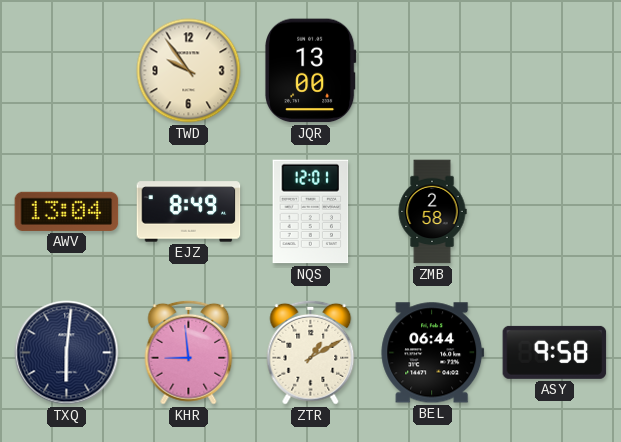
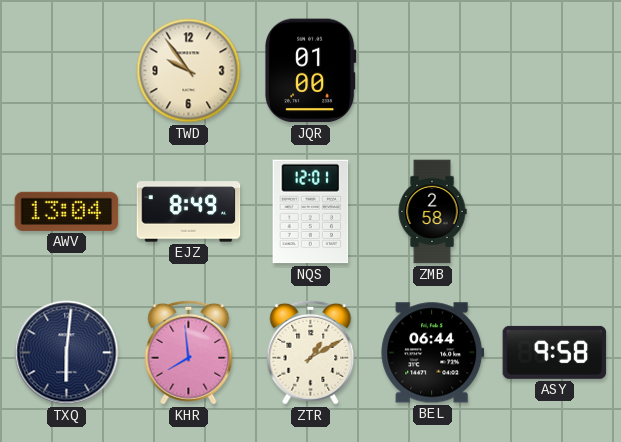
JQR: 13:00 -> 01:00 (311, 71)
KHR: 8:59 -> 7:59 (189, 352)
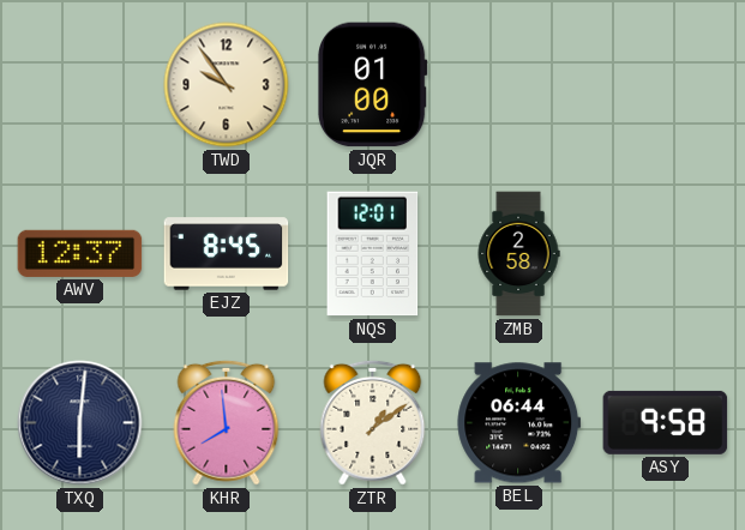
AWV: 13:04 -> 12:37 (80, 253)
EJZ: 8:49 -> 8:45 (227, 254)
ZTR: 1:10 -> 1:09 (373, 422)
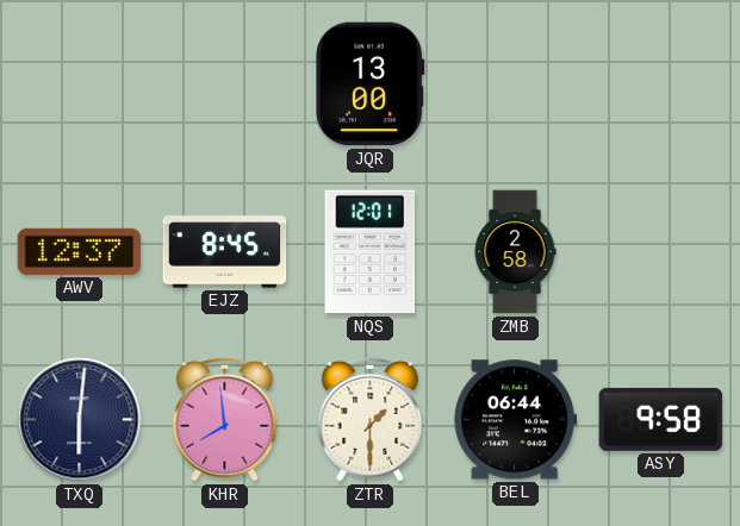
TWD: 9:54 -> none (227, 85)
JQR: 01:00 -> 13:00 (371, 84)
ZTR: 1:09 -> 1:30 (371, 419)
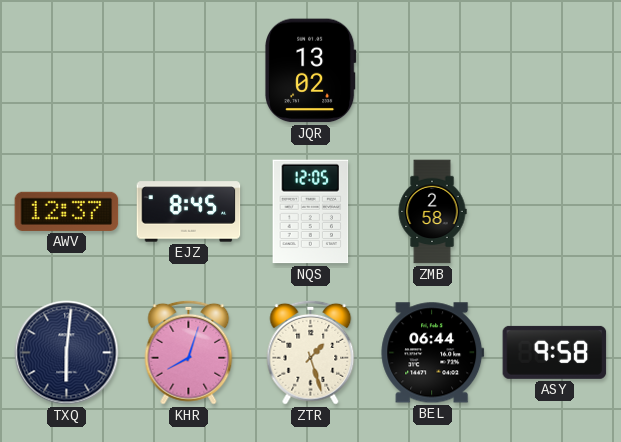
JQR: 13:00 -> 13:02 (311, 71)
NQS: 12:01 -> 12:05 (311, 212)
KHR: 7:59 -> 8:03 (189, 352)
ZTR: 1:30 -> 1:27 (311, 352)
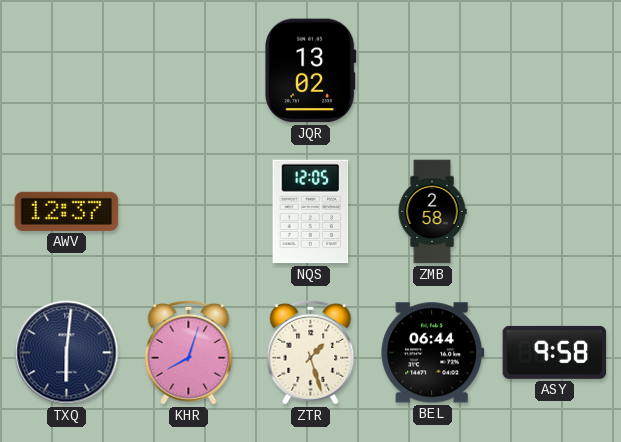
EJZ: 8:45 -> none (189, 212)
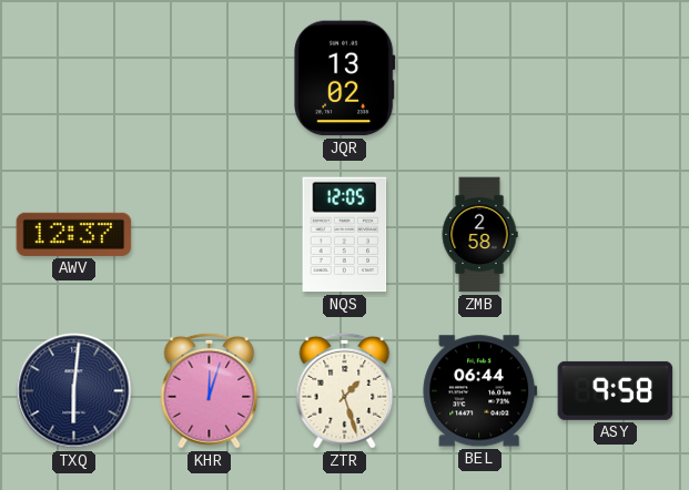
KHR: 8:03 -> 12:03 (210, 390)
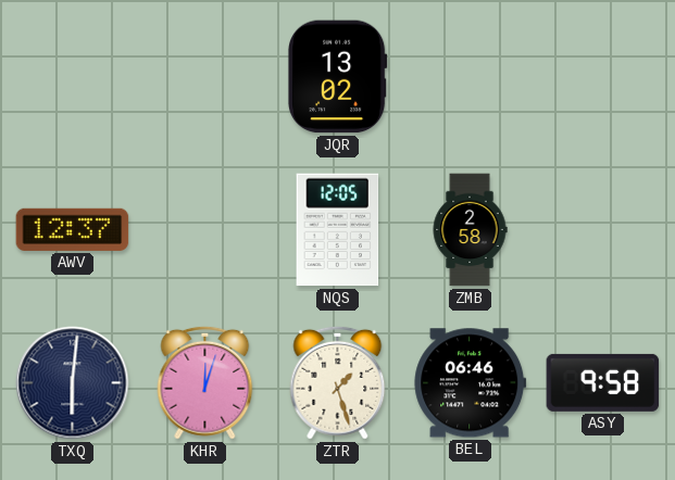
BEL: 06:44 -> 06:46 (471, 383)
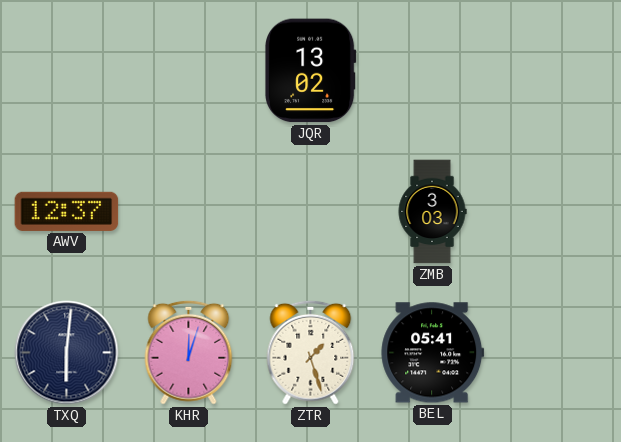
NQS: 12:05 -> none (338, 230)
ZMB: 2:58 -> 3:03 (432, 212)
BEL: 06:46 -> 05:41 (433, 353)
ASY: 9:58 -> none (603, 382)
